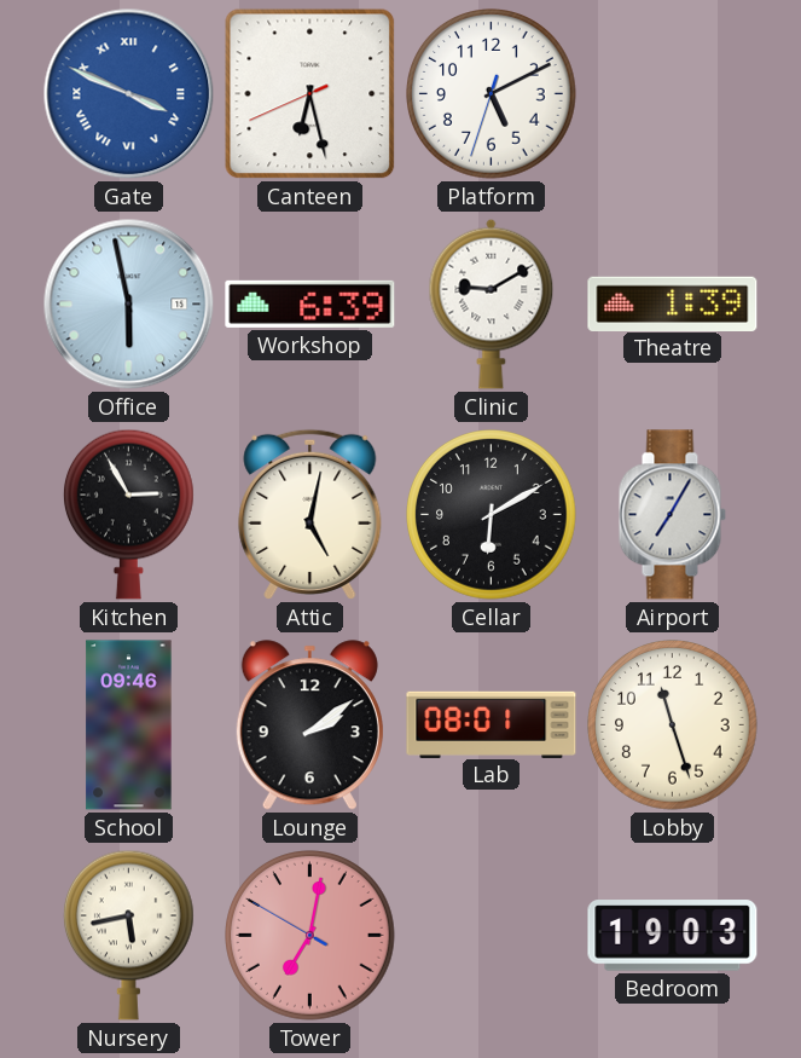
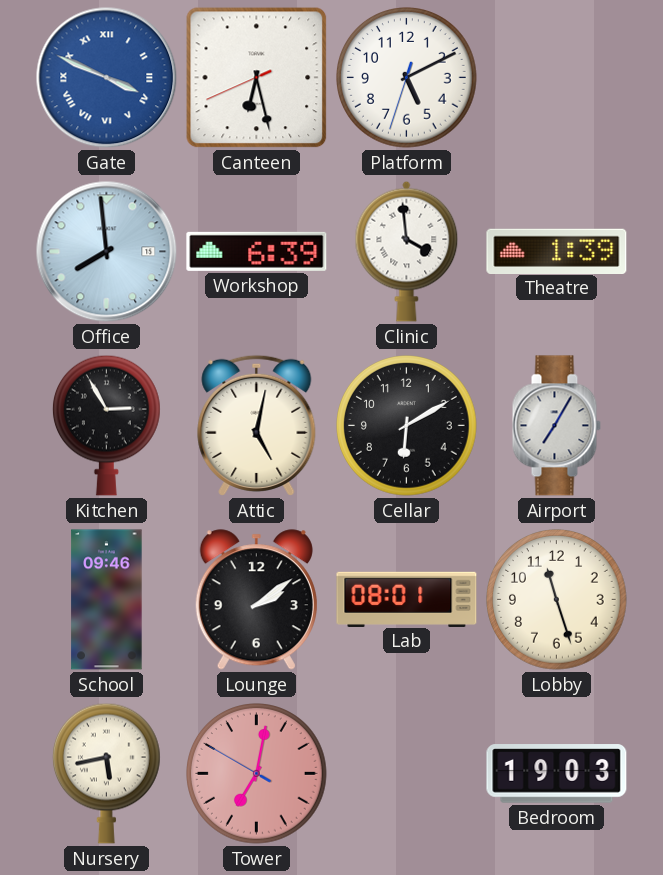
Office: 5:58 -> 7:59 (107, 252)
Clinic: 9:10 -> 3:59 (407, 251)
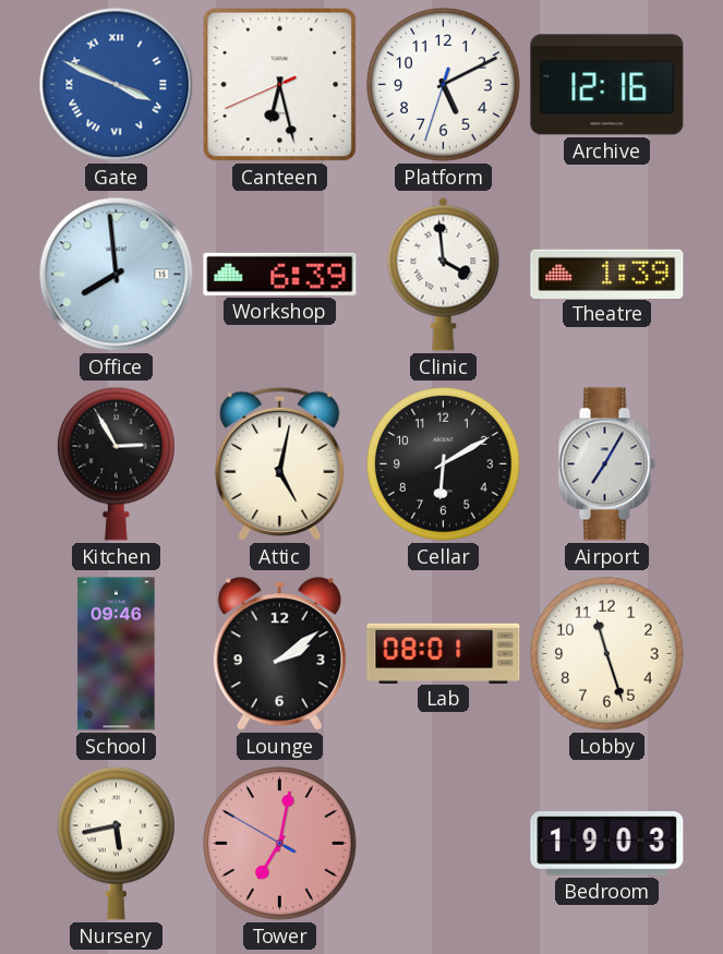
Archive: none -> 12:16 (607, 85)
